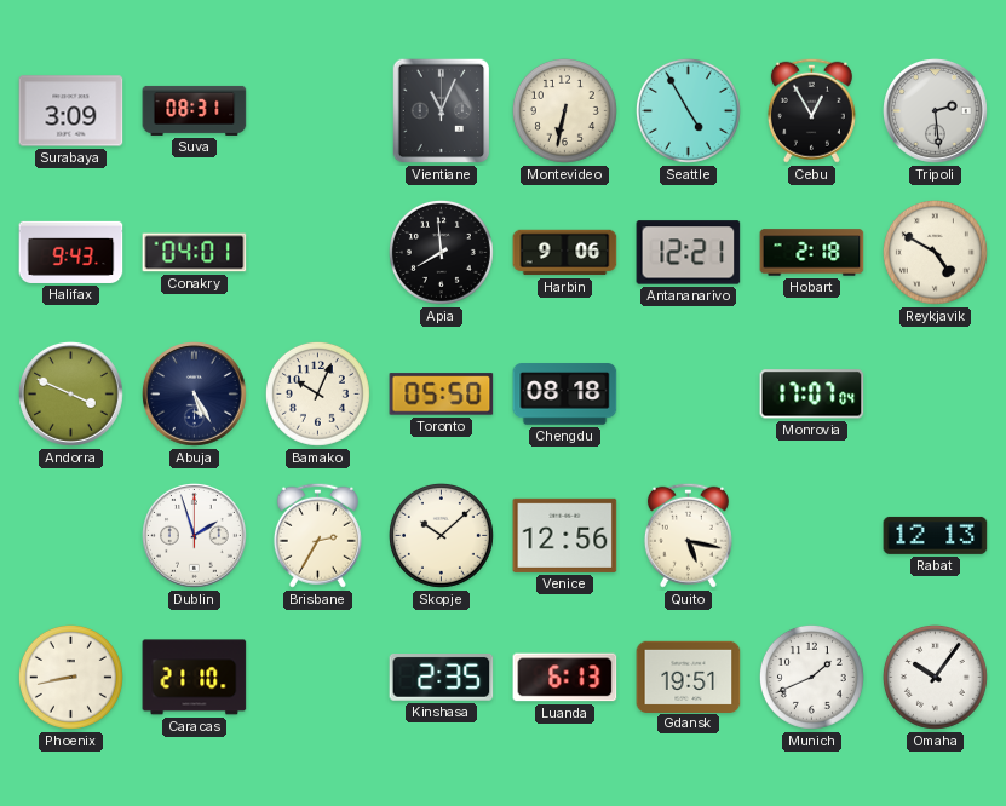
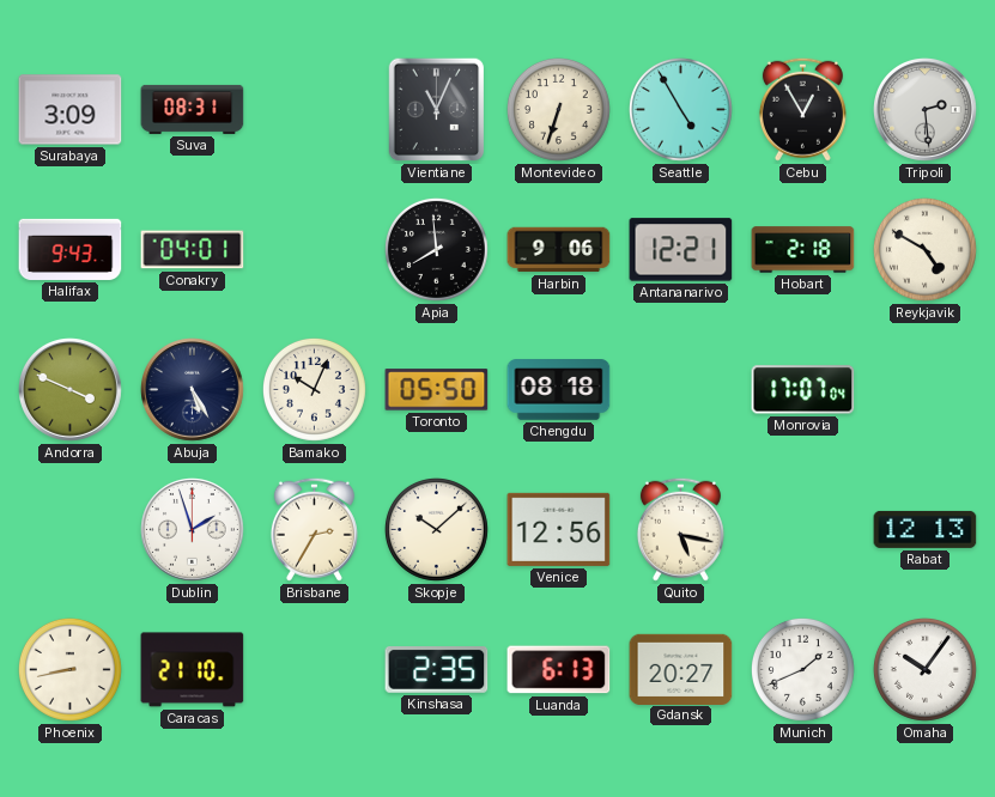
Montevideo: 6:32 -> 6:33 (558, 109)
Gdansk: 19:51 -> 20:27 (681, 669)
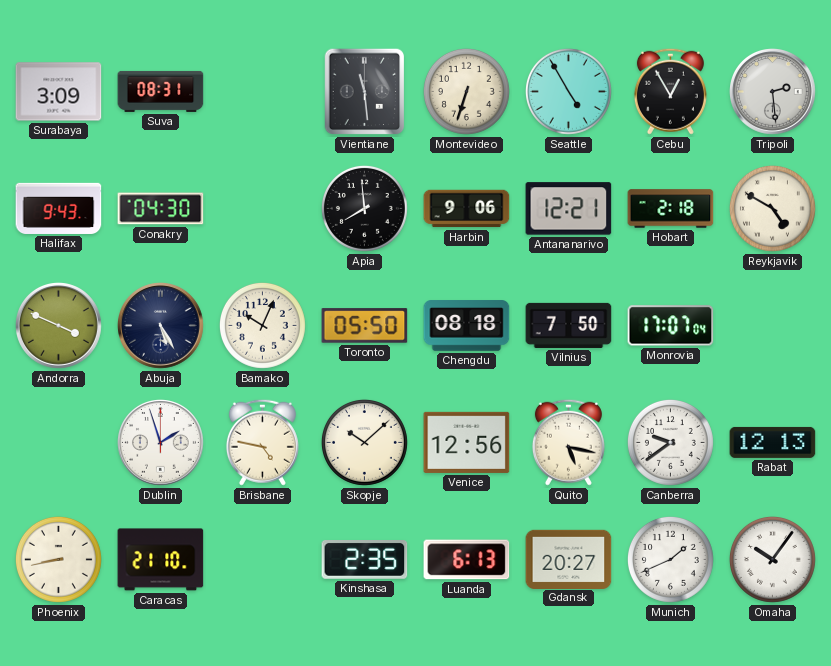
Vientiane: 11:04 -> 11:29 (365, 92)
Conakry: 04:01 -> 04:30 (161, 209)
Vilnius: none -> 7:50 (569, 325)
Brisbane: 2:35 -> 4:47 (262, 442)
Canberra: none -> 9:39 (670, 442)
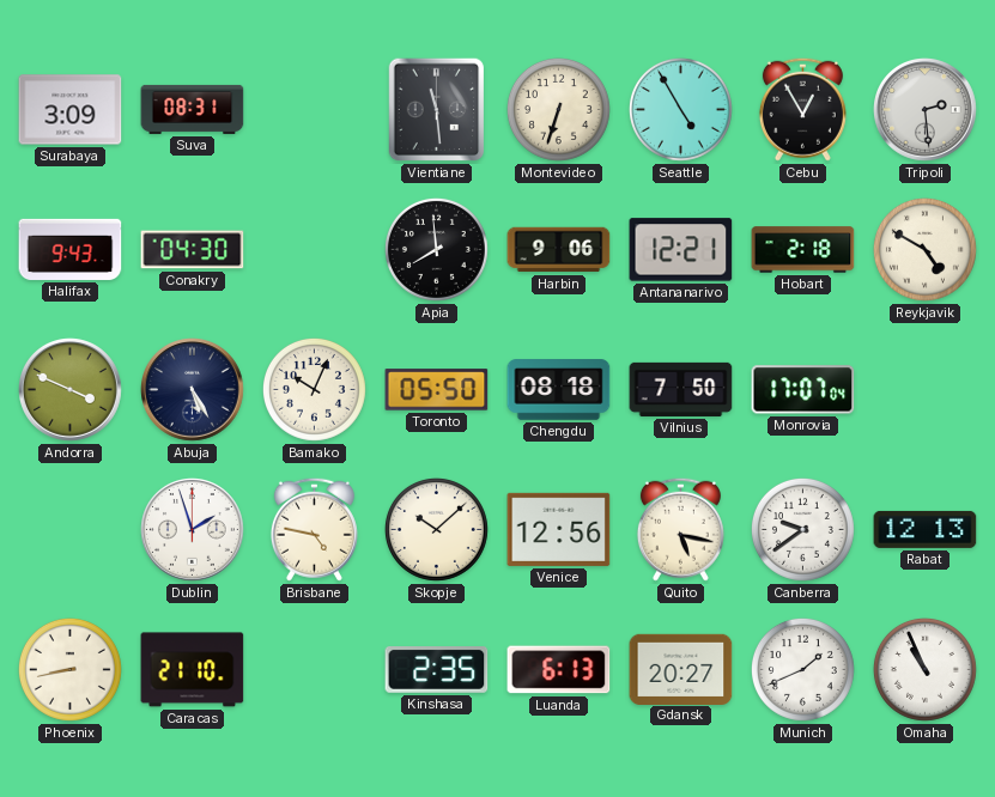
Omaha: 10:06 -> 10:56 (924, 669)
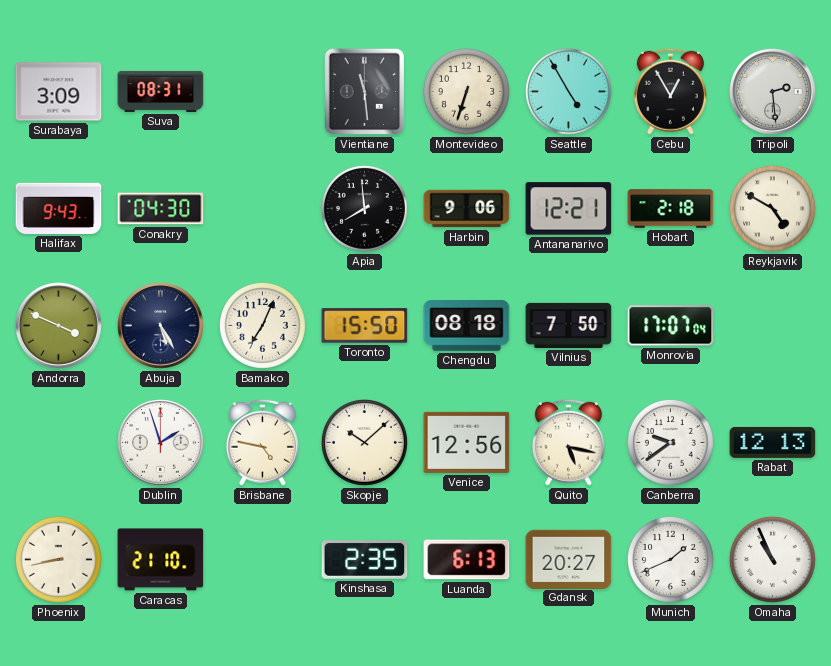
Bamako: 10:04 -> 7:04 (262, 325)
Toronto: 05:50 -> 15:50 (365, 326)
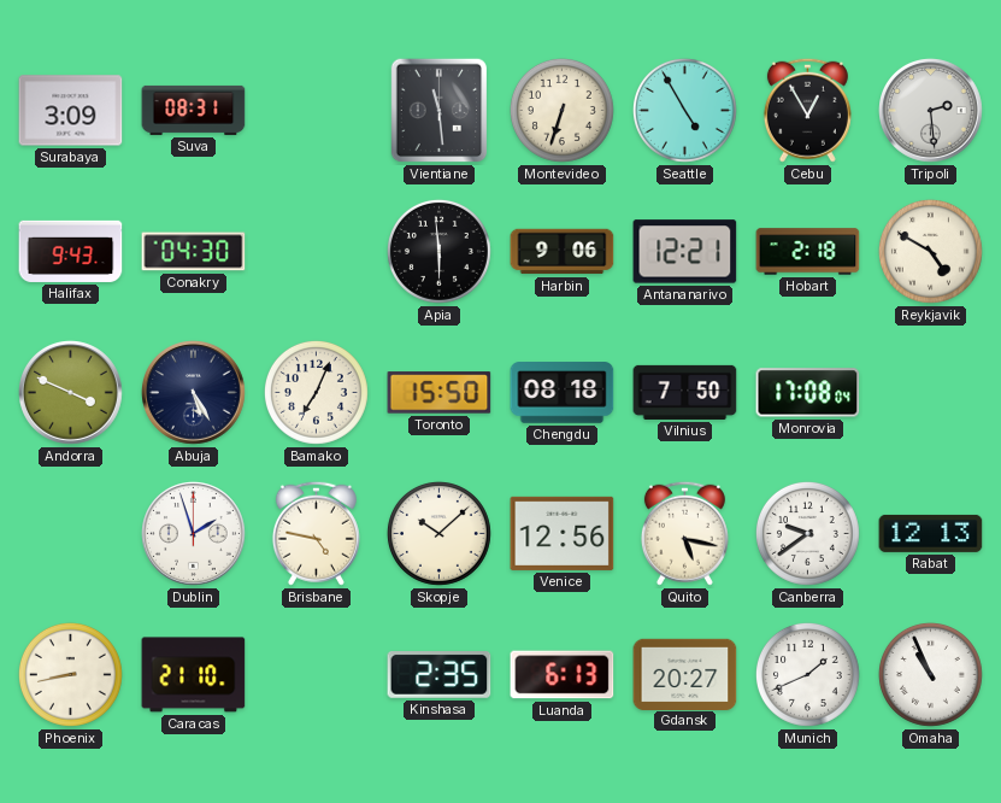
Apia: 7:59 -> 5:59 (438, 251)
Monrovia: 17:07 -> 17:08 (808, 393)
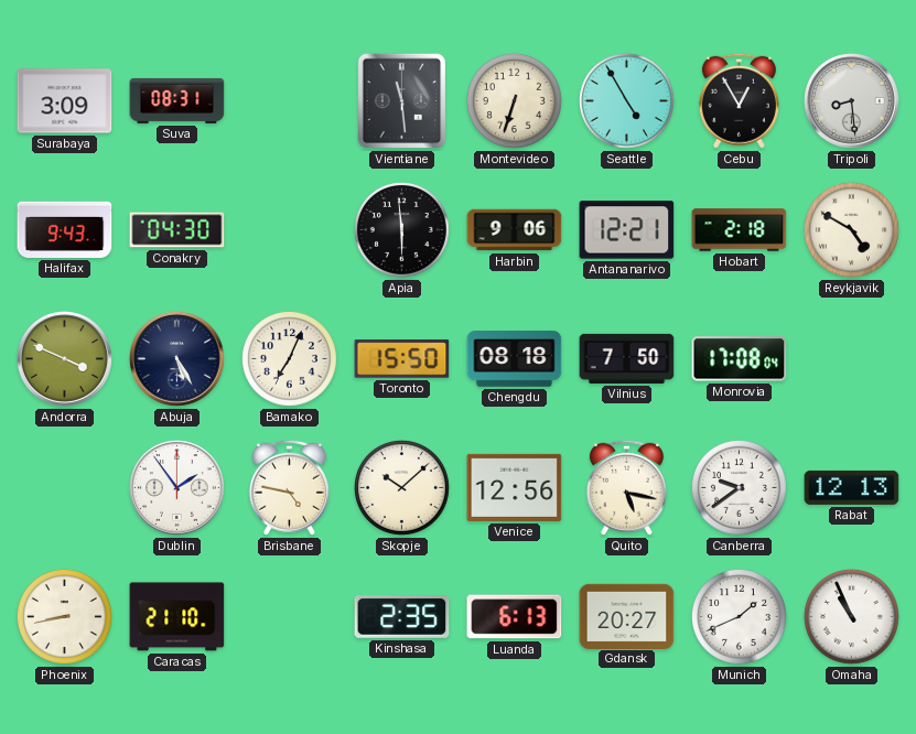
Tripoli: 2:29 -> 8:29 (852, 101)
Dublin: 1:57 -> 1:54 (177, 488)
